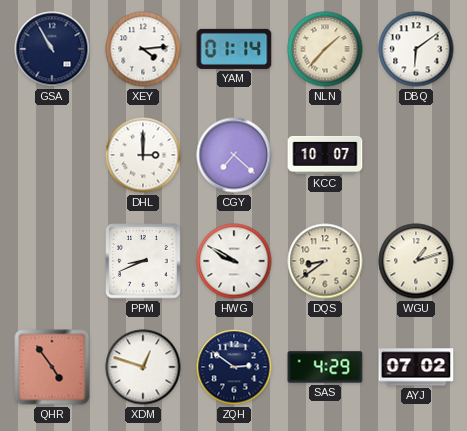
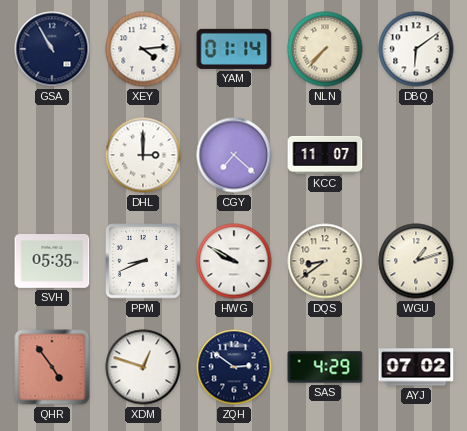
NLN: 1:37 -> 7:37 (325, 49)
KCC: 10:07 -> 11:07 (325, 155)
SVH: none -> 05:35 (52, 261)
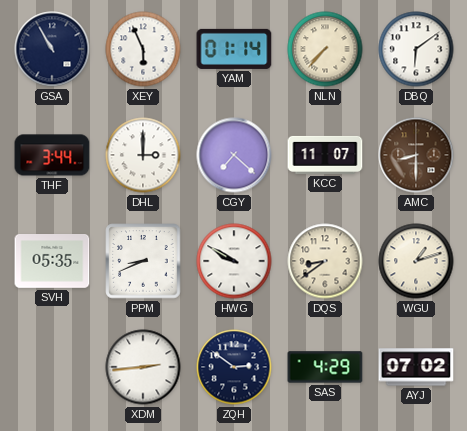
XEY: 4:14 -> 5:56 (143, 49)
THF: none -> 3:44 (52, 155)
AMC: none -> 8:30 (416, 155)
QHR: 4:54 -> none (52, 367)
XDM: 12:48 -> 2:44 (143, 367)
